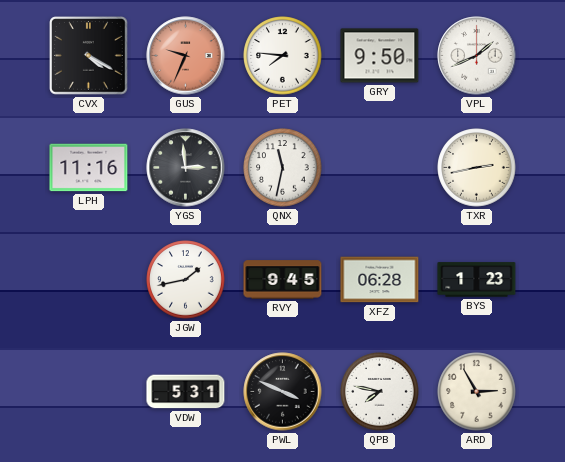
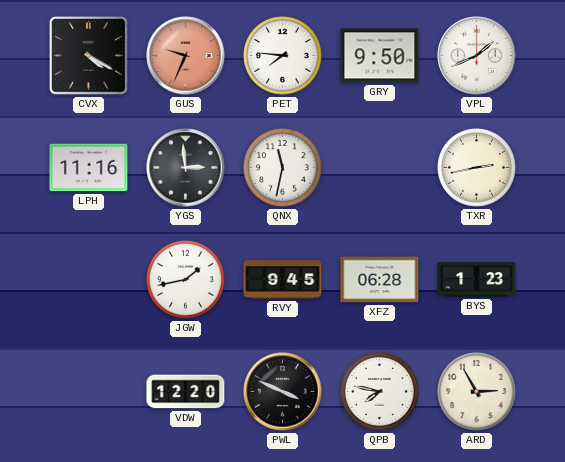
VDW: 5:31 -> 12:20 (186, 392)
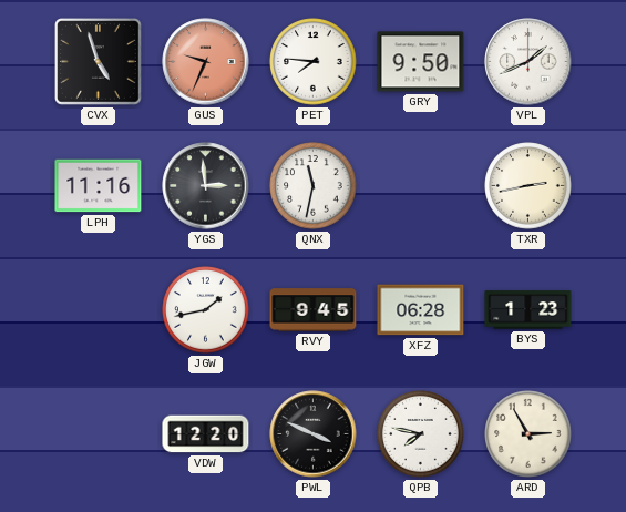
CVX: 4:20 -> 4:57 (99, 62)
